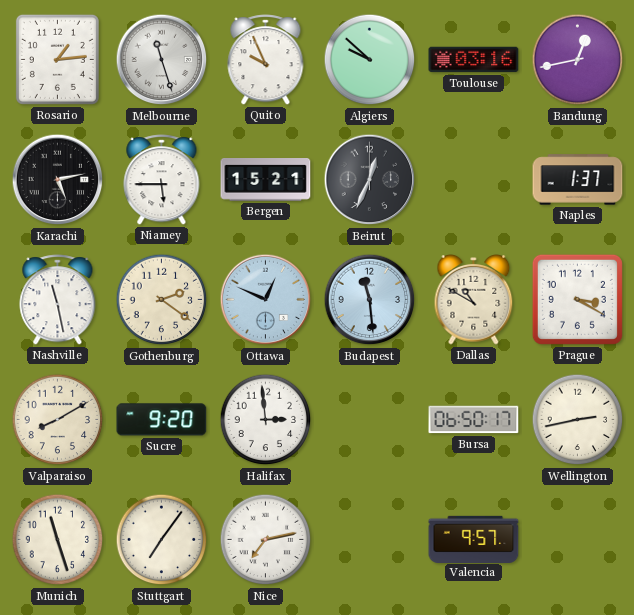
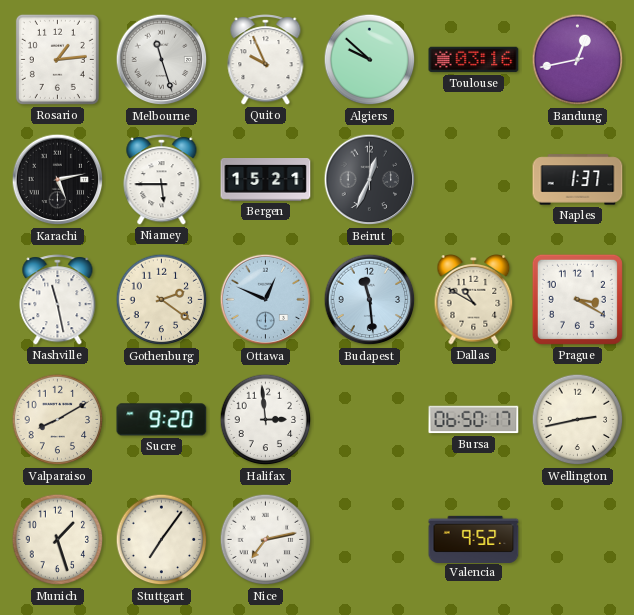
Munich: 11:27 -> 1:27 (58, 540)
Valencia: 9:57 -> 9:52 (474, 539)
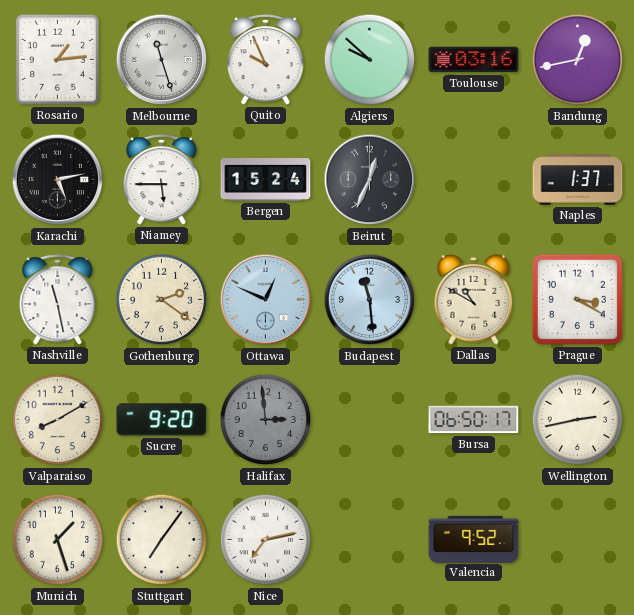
Bergen: 15:21 -> 15:24 (266, 180)
Halifax dial: white -> grey (266, 420)
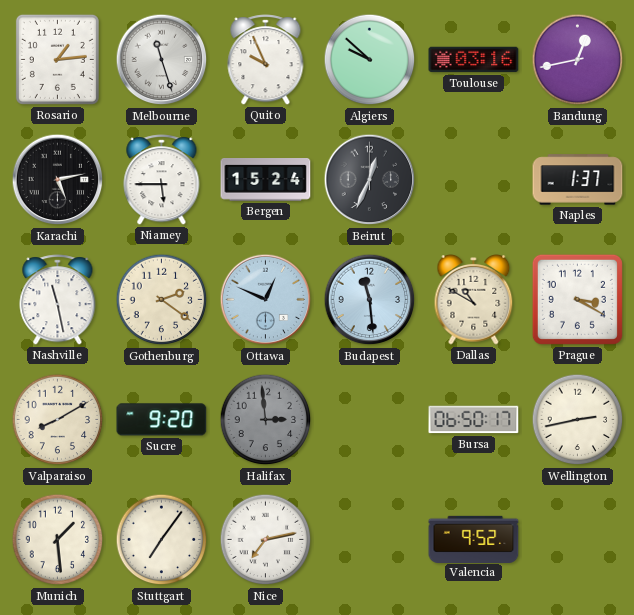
Munich: 1:27 -> 1:29 (58, 540)
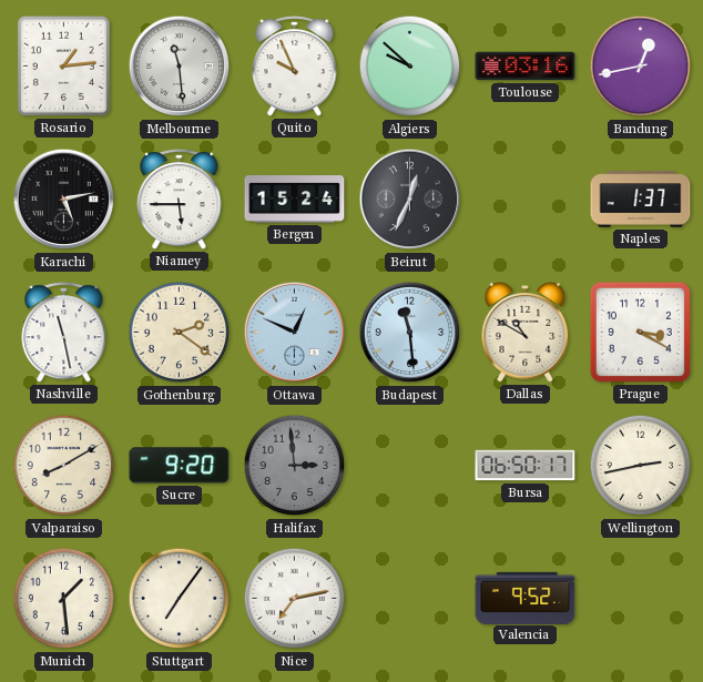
Melbourne: 11:27 -> 11:29 (180, 67)
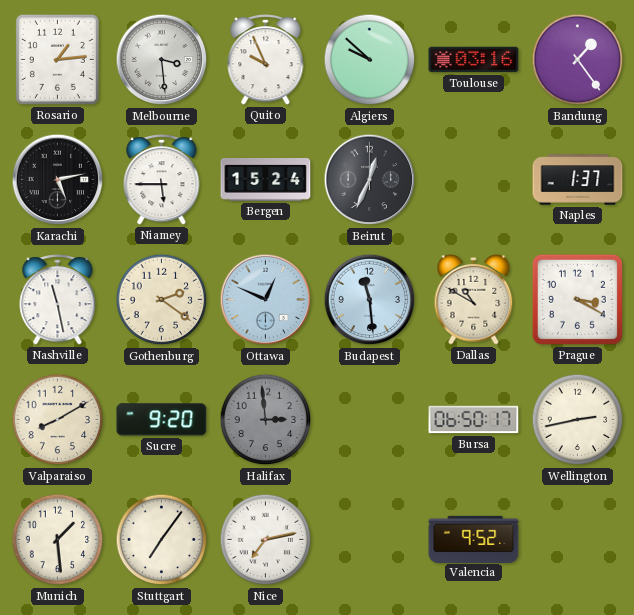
Melbourne: 11:29 -> 3:29 (162, 60)
Bandung: 12:43 -> 1:24 (578, 60)
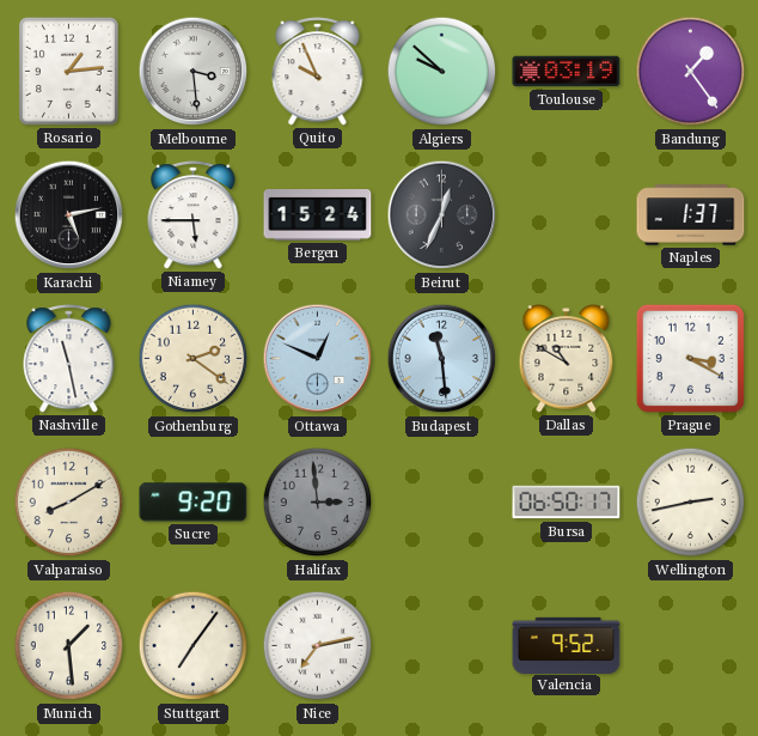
Toulouse: 03:16 -> 03:19 (567, 72)
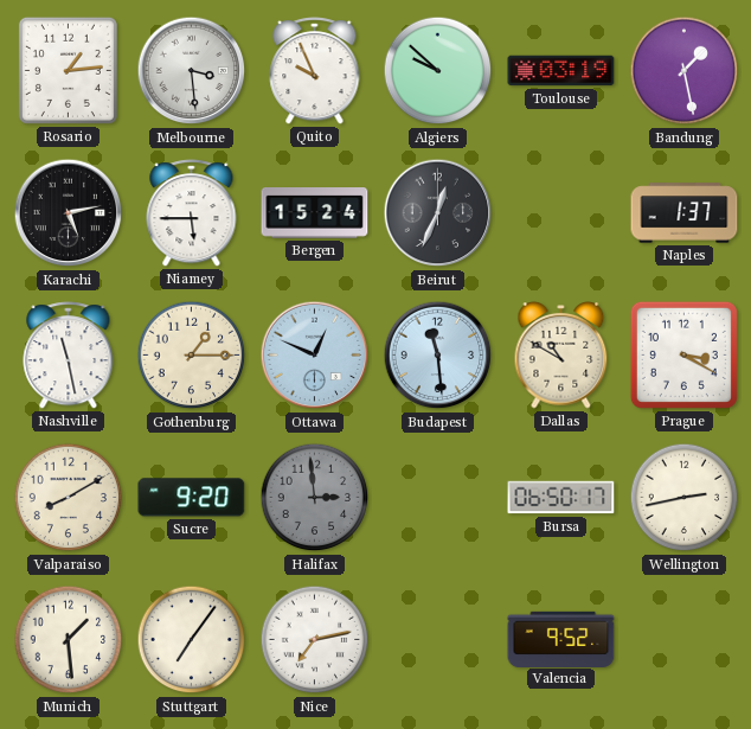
Bandung: 1:24 -> 1:28 (685, 71)
Gothenburg: 2:21 -> 1:15 (192, 356)
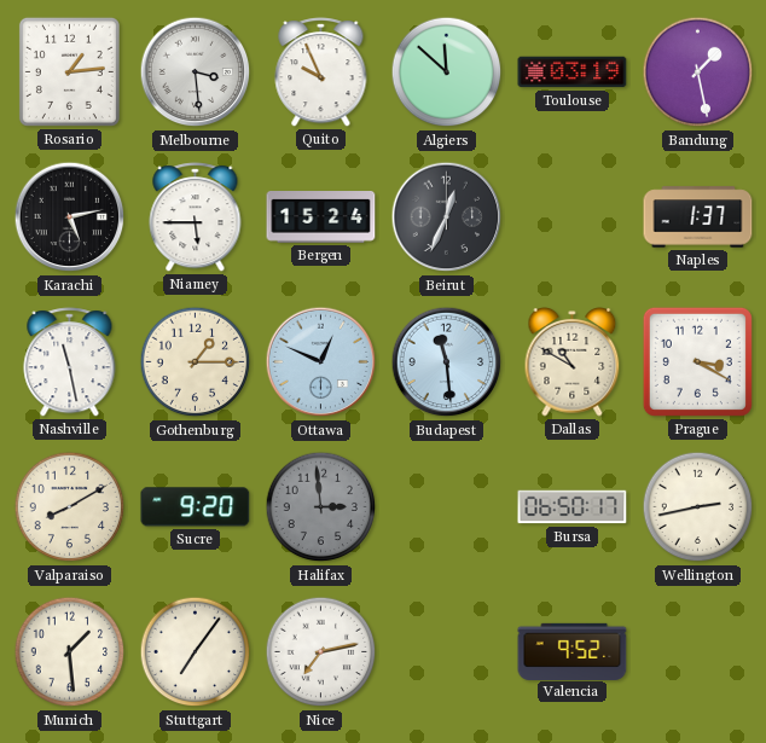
Algiers: 9:52 -> 11:52 (447, 72)
